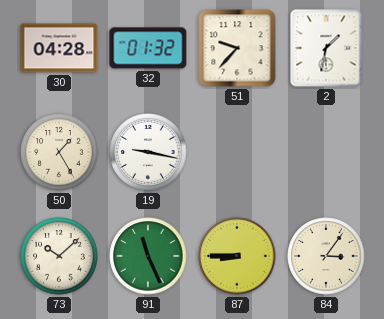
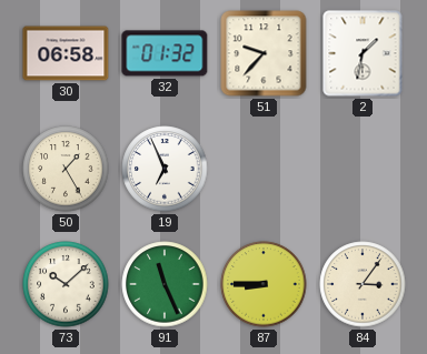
30: 04:28 -> 06:58 (66, 53)
19: 9:17 -> 6:56 (165, 169)
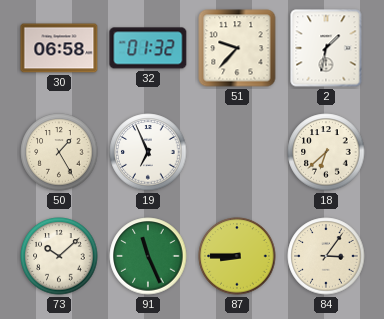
18: none -> 6:38 (326, 152)
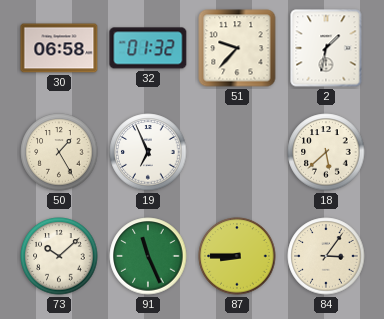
18: 6:38 -> 5:38 (326, 152)
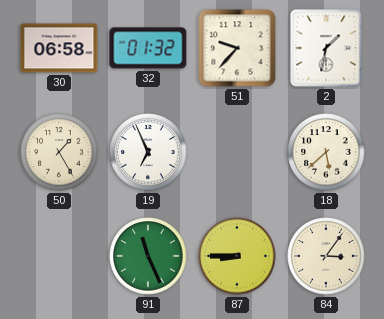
73: 10:08 -> none (59, 256)
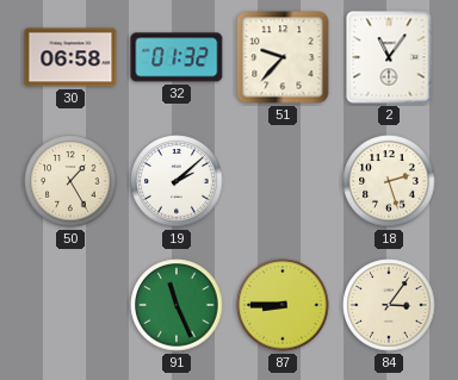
2: 1:32 -> 11:06 (389, 57)
19: 6:56 -> 2:08 (177, 181)
18: 5:38 -> 2:27 (389, 181)
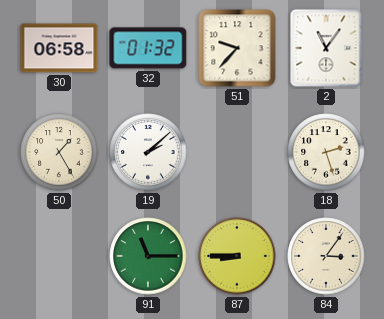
91: 11:26 -> 11:15 (148, 256)
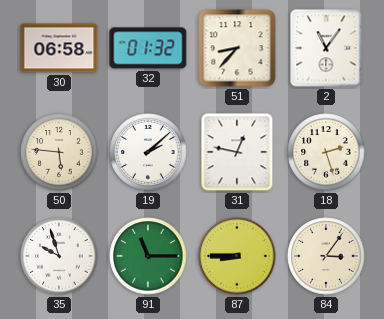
51: 9:37 -> 8:37 (237, 48)
50: 1:25 -> 5:46 (59, 152)
31: none -> 12:47 (237, 152)
35: none -> 9:57 (59, 256)
